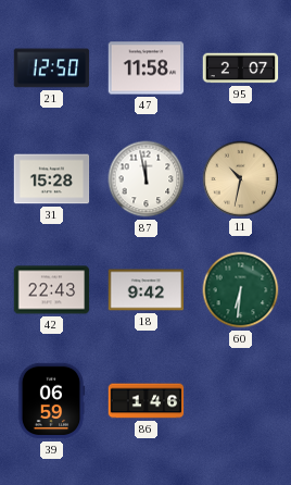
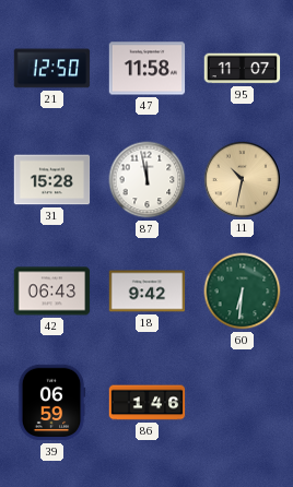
95: 2:07 -> 11:07 (243, 69)
42: 22:43 -> 06:43 (52, 292)
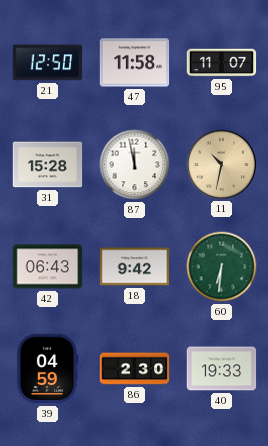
39: 06:59 -> 04:59 (47, 369)
86: 1:46 -> 2:30 (135, 369)
40: none -> 19:33 (222, 369)
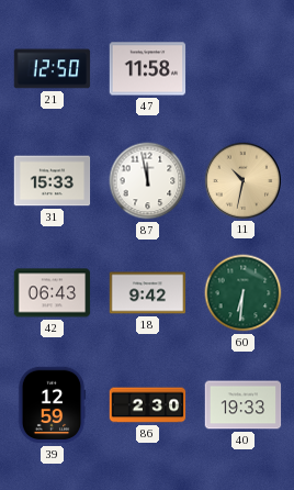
95: 11:07 -> none (222, 63)
31: 15:28 -> 15:33 (53, 181)
39: 04:59 -> 12:59 (52, 405)
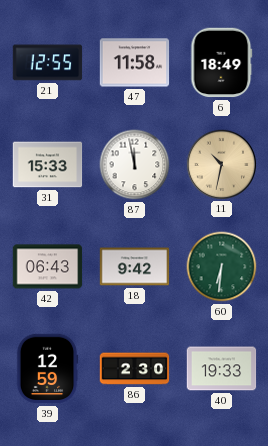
21: 12:50 -> 12:55 (48, 63)
6: none -> 18:49 (222, 63)
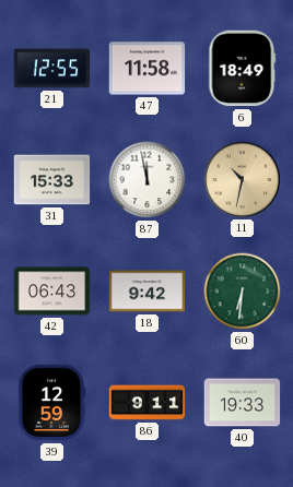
86: 2:30 -> 9:11 (148, 403)
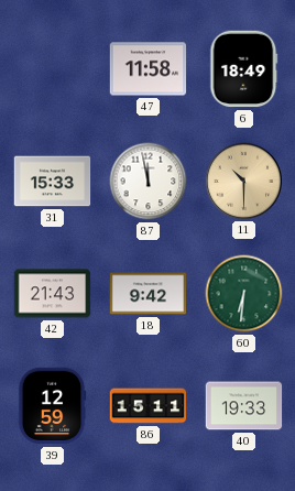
21: 12:55 -> none (52, 69)
11: 10:32 -> 10:30 (243, 181)
42: 06:43 -> 21:43 (53, 294)
86: 9:11 -> 15:11 (149, 406)
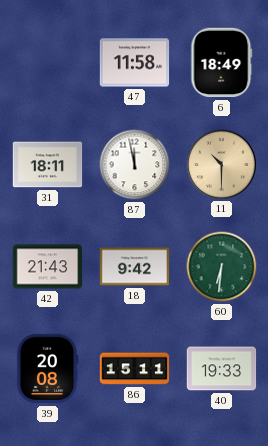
31: 15:33 -> 18:11 (48, 165)
39: 12:59 -> 20:08 (47, 369)
